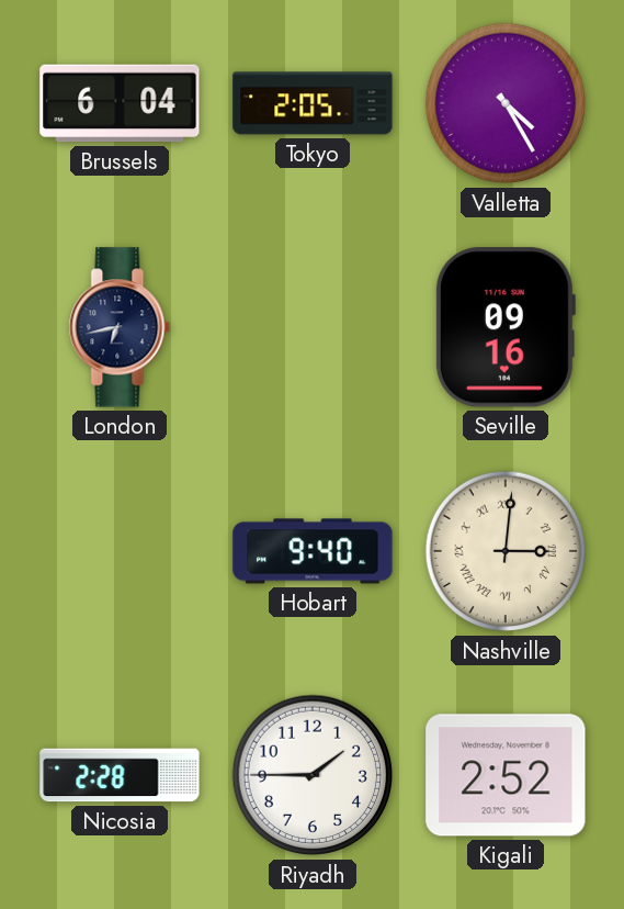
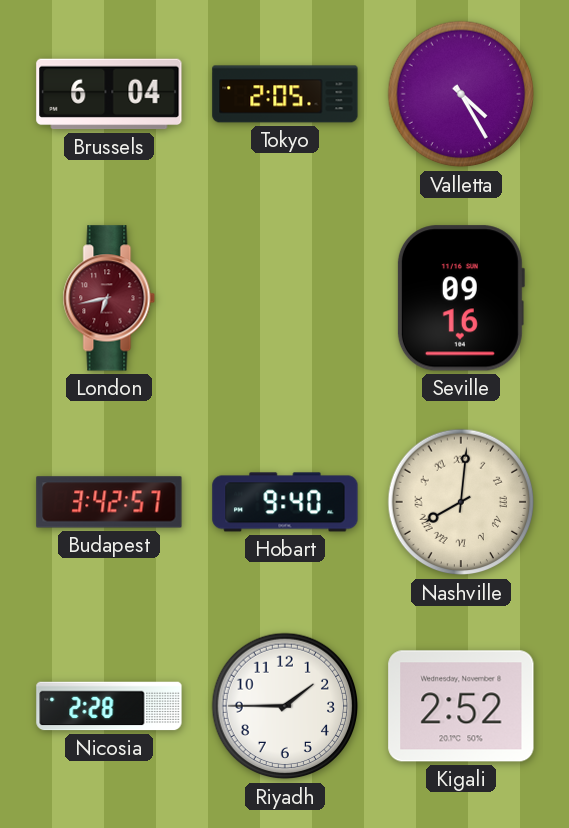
London dial: navy -> burgundy (109, 298)
Budapest: none -> 3:42 (109, 502)
Nashville: 3:01 -> 8:01 (461, 502)
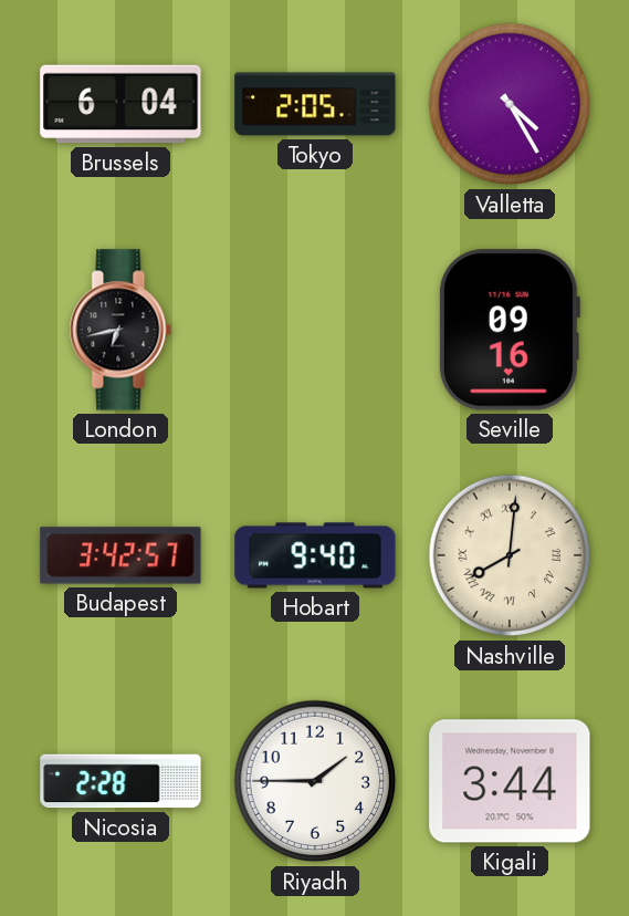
London dial: burgundy -> black (120, 330)
Kigali: 2:52 -> 3:44 (510, 781)
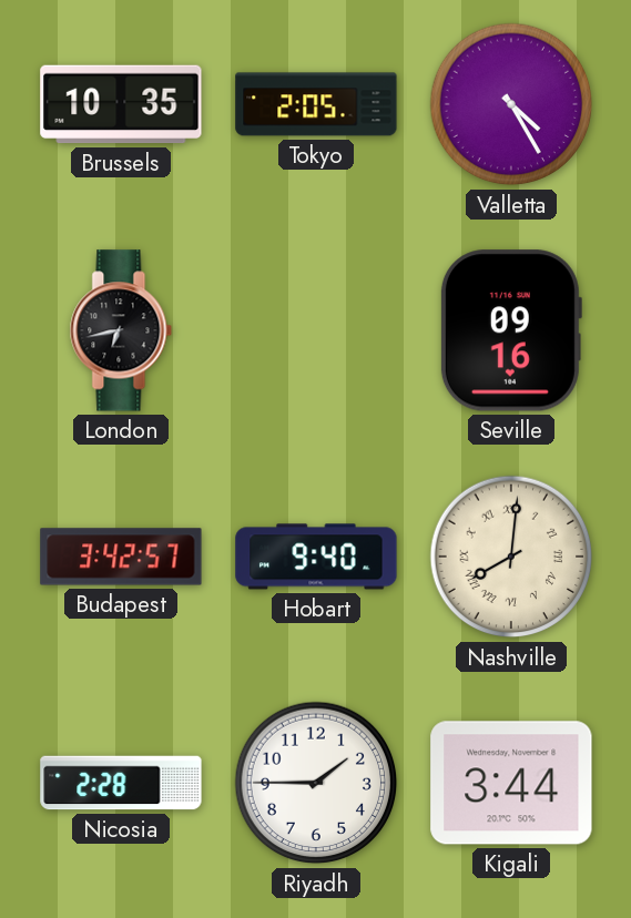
Brussels: 6:04 -> 10:35 (121, 104)
